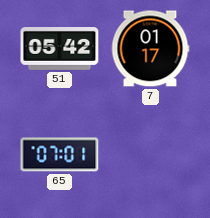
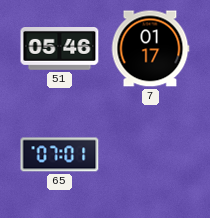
51: 05:42 -> 05:46 (60, 49)
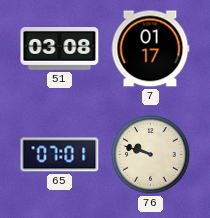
51: 05:46 -> 03:08 (60, 49)
76: none -> 9:48 (151, 155)
